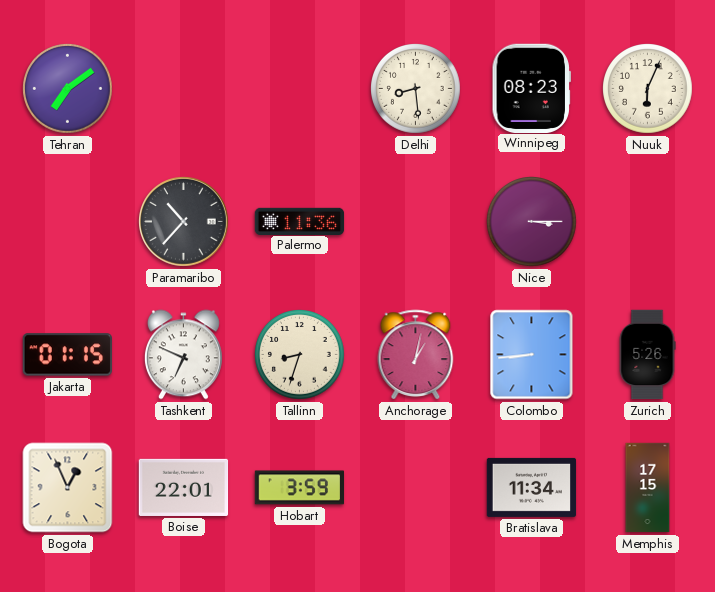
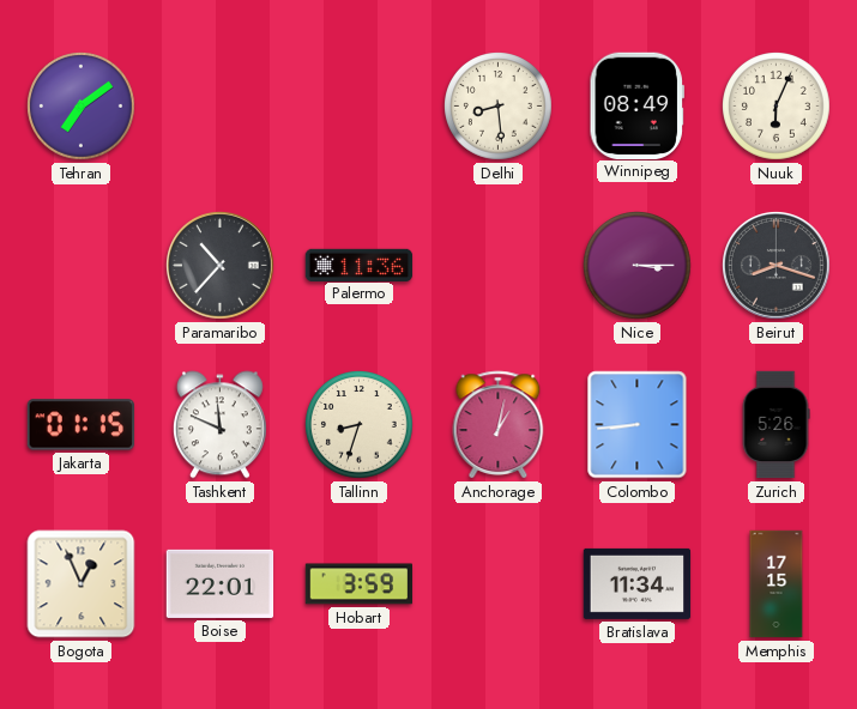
Winnipeg: 08:23 -> 08:49 (636, 105)
Beirut: none -> 8:18 (777, 266)
Tashkent: 6:49 -> 11:49 (219, 425)
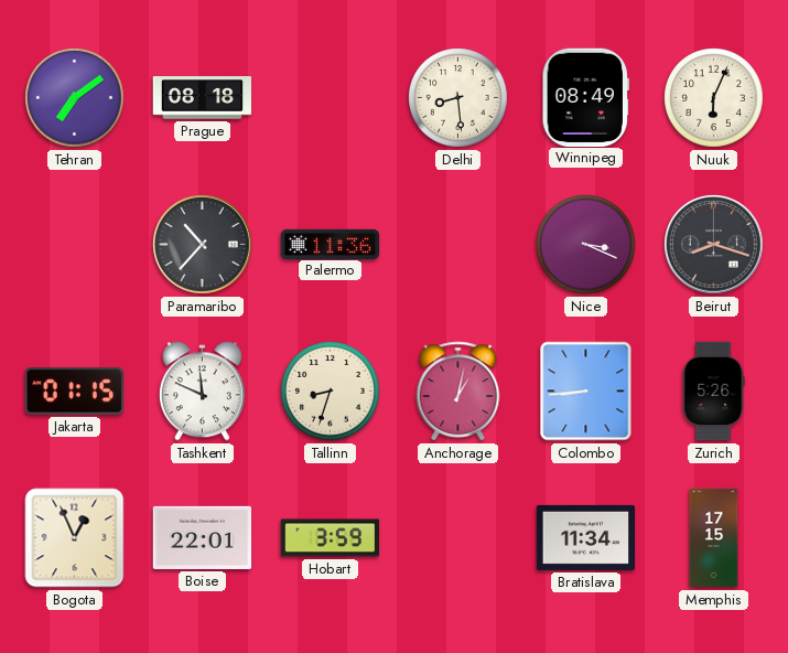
Prague: none -> 08:18 (203, 98)
Nice: 3:15 -> 3:19 (586, 245)
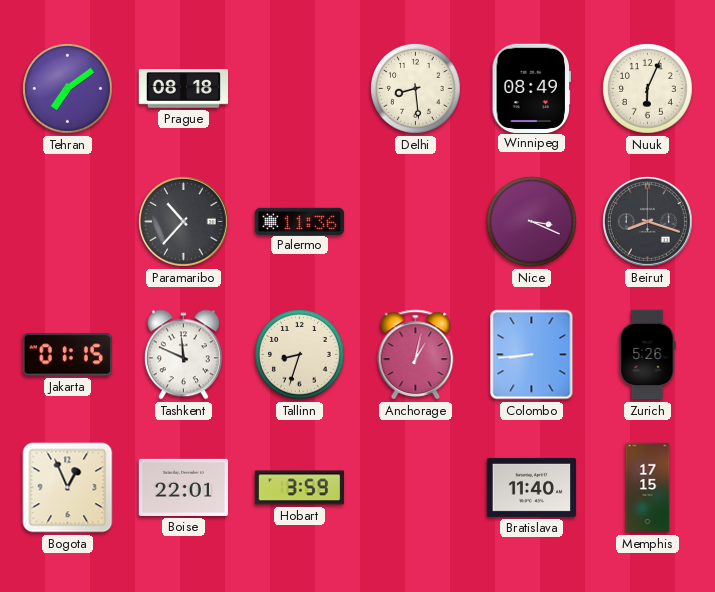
Bratislava: 11:34 -> 11:40 (532, 487)
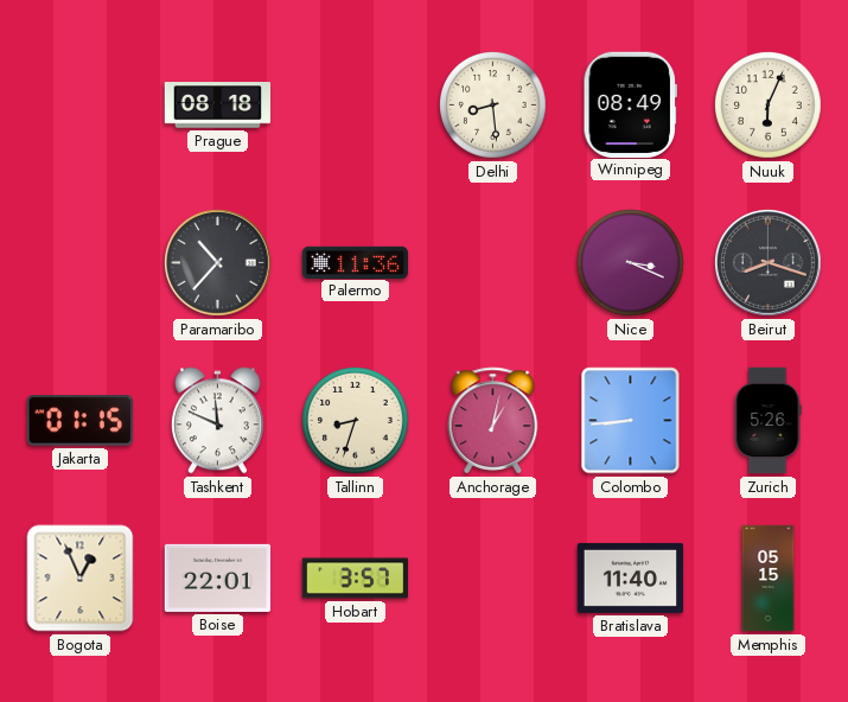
Tehran: 7:09 -> none (68, 89)
Hobart: 3:59 -> 3:57 (356, 579)
Memphis: 17:15 -> 05:15 (769, 579)
